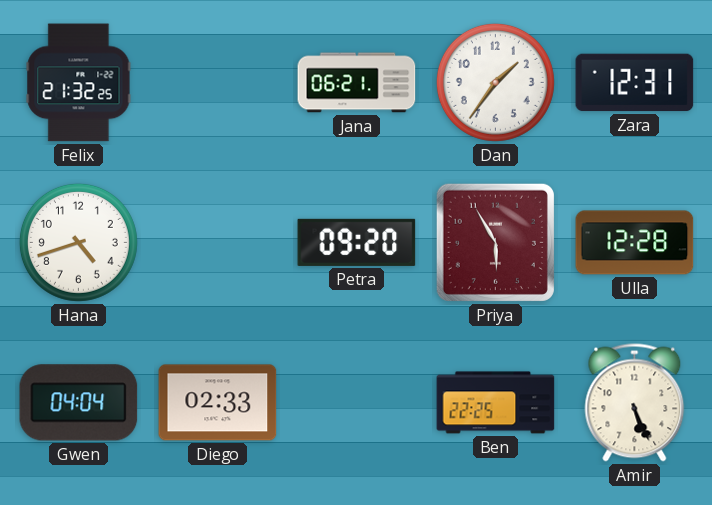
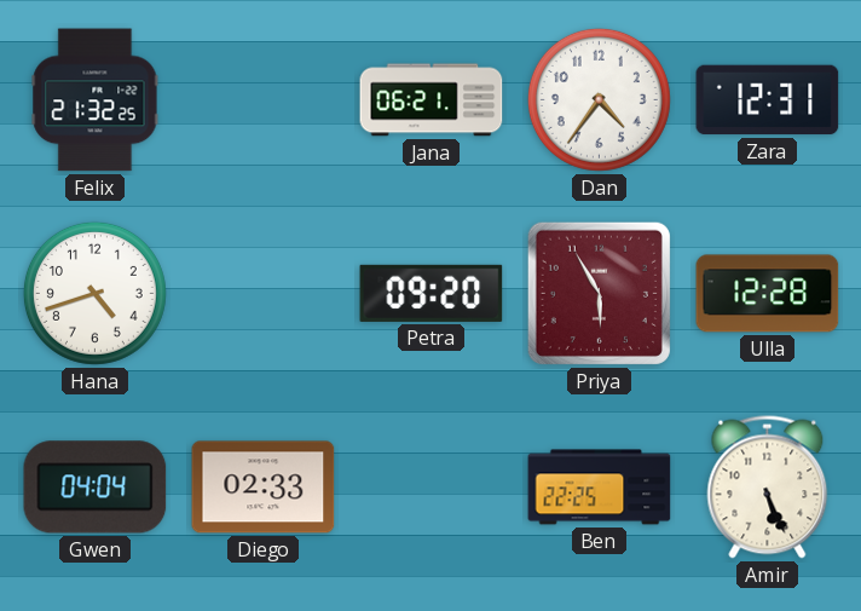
Dan: 1:36 -> 4:36 (599, 99)
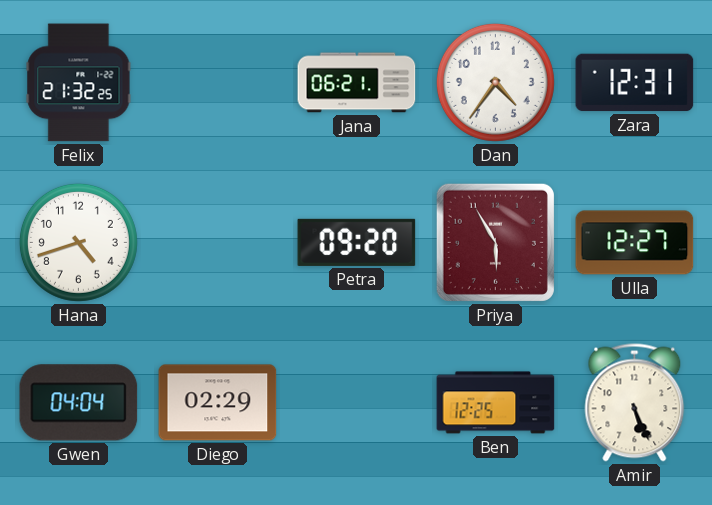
Ulla: 12:28 -> 12:27 (635, 243)
Diego: 02:33 -> 02:29 (218, 403)
Ben: 22:25 -> 12:25 (496, 403)
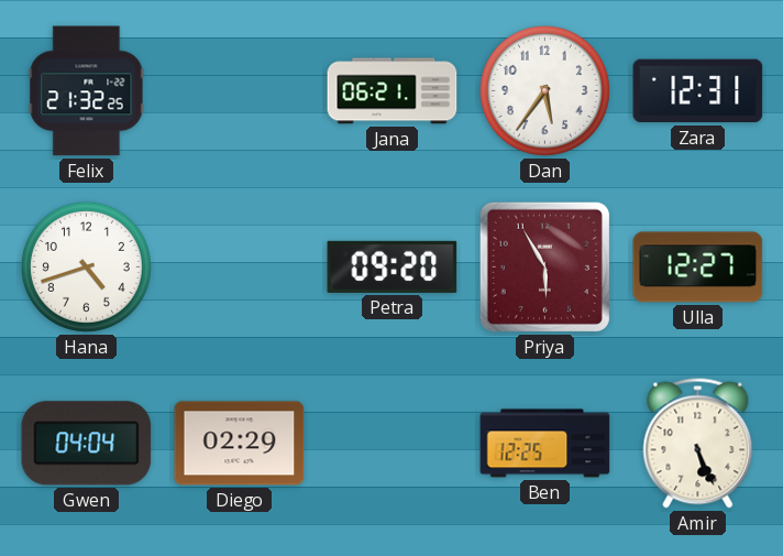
Dan: 4:36 -> 5:36 (544, 90)
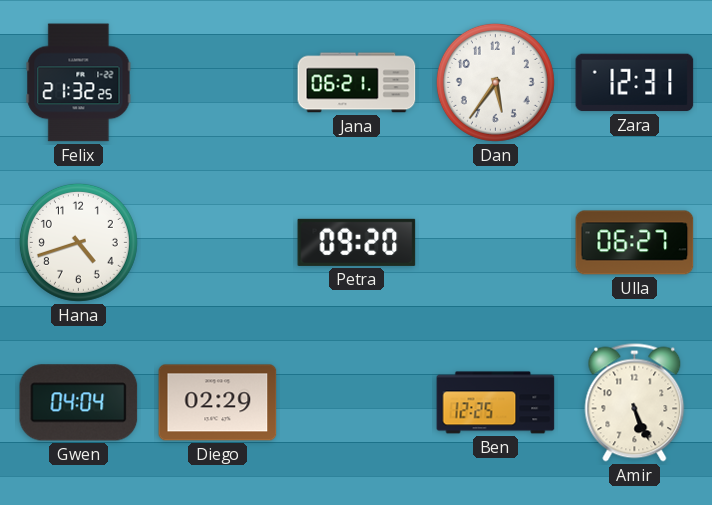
Priya: 5:55 -> none (544, 266)
Ulla: 12:27 -> 06:27 (635, 243)
